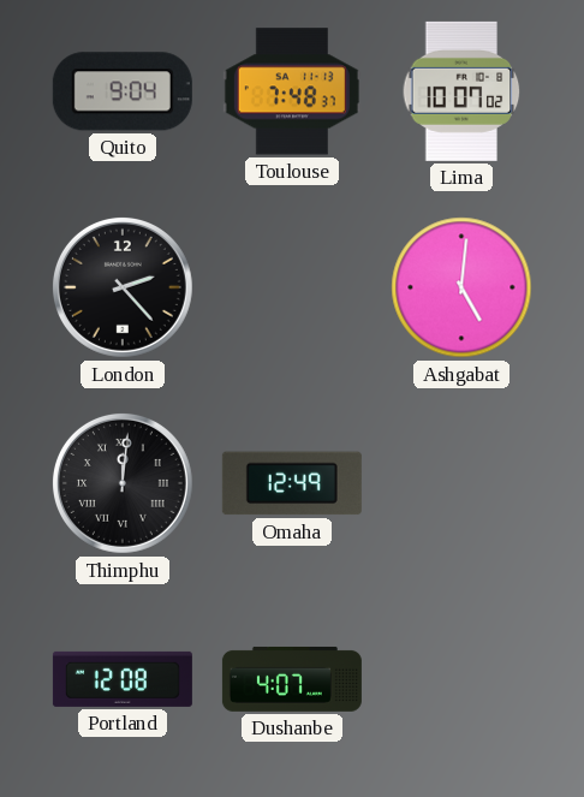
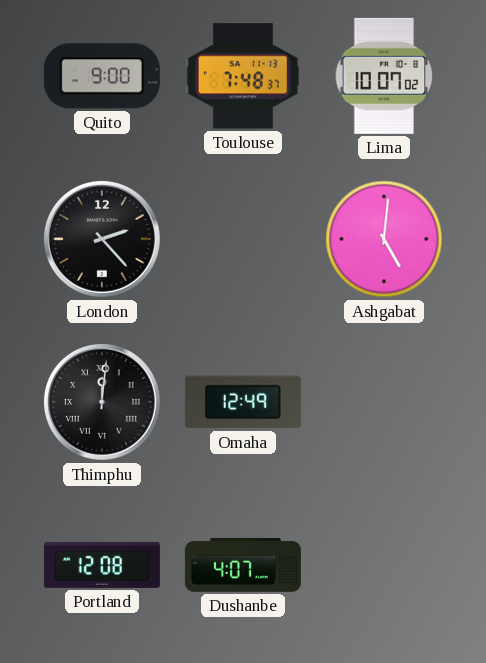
Quito: 9:04 -> 9:00 (102, 76)
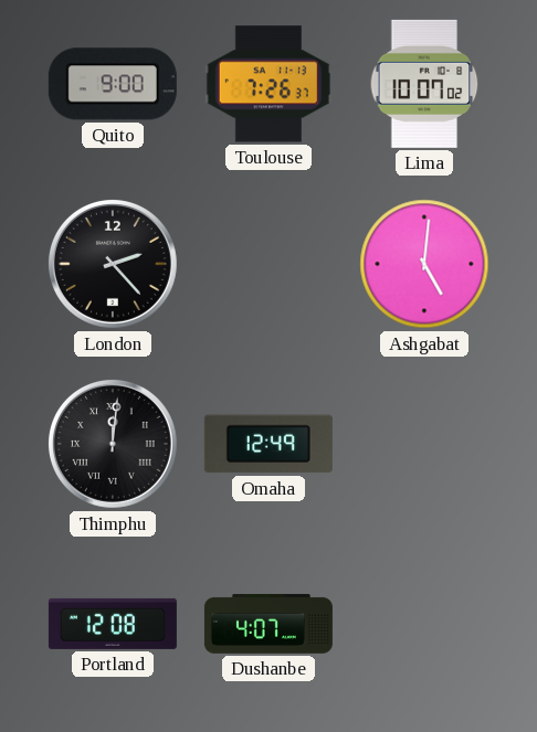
Toulouse: 7:48 -> 7:26 (268, 84)
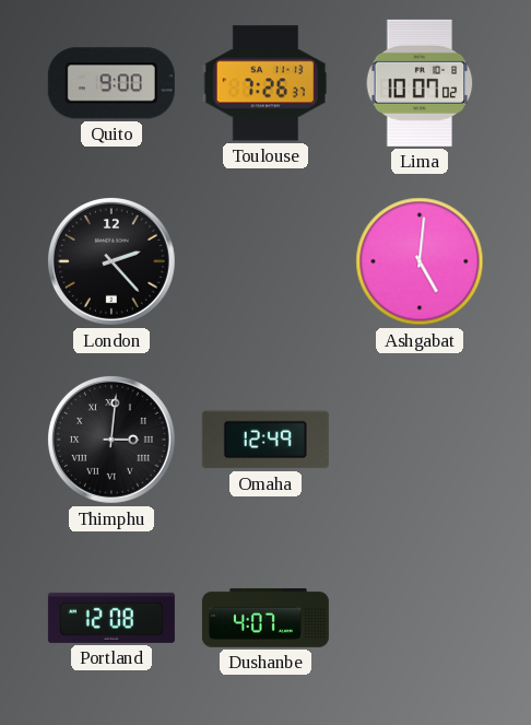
Thimphu: 12:01 -> 3:01 (111, 440)
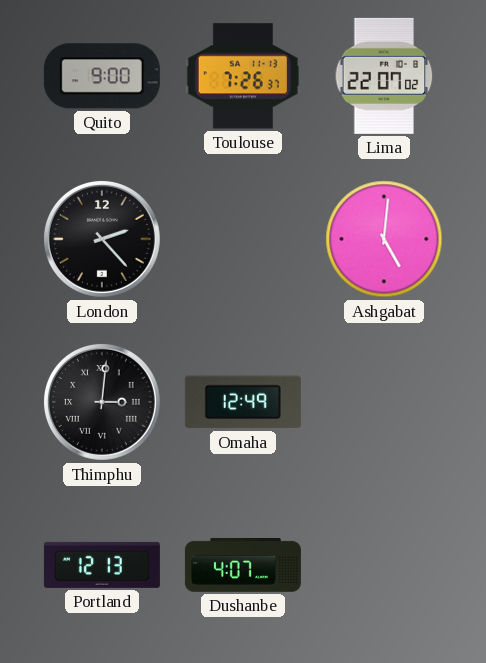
Lima: 10:07 -> 22:07 (384, 76)
Portland: 12:08 -> 12:13 (102, 565)
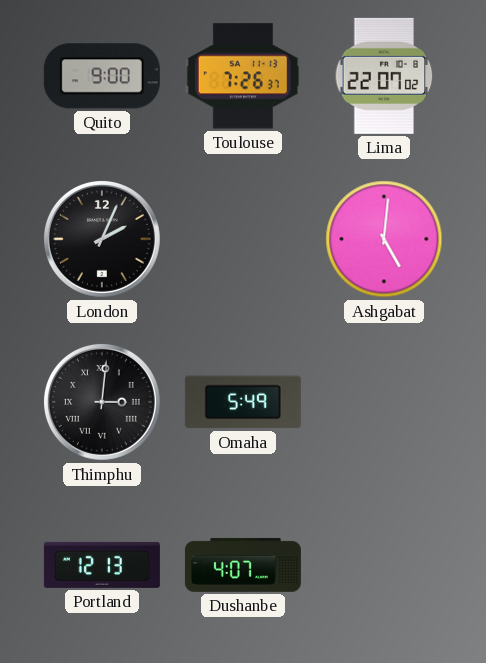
London: 2:23 -> 2:04 (102, 239)
Omaha: 12:49 -> 5:49 (243, 402)
